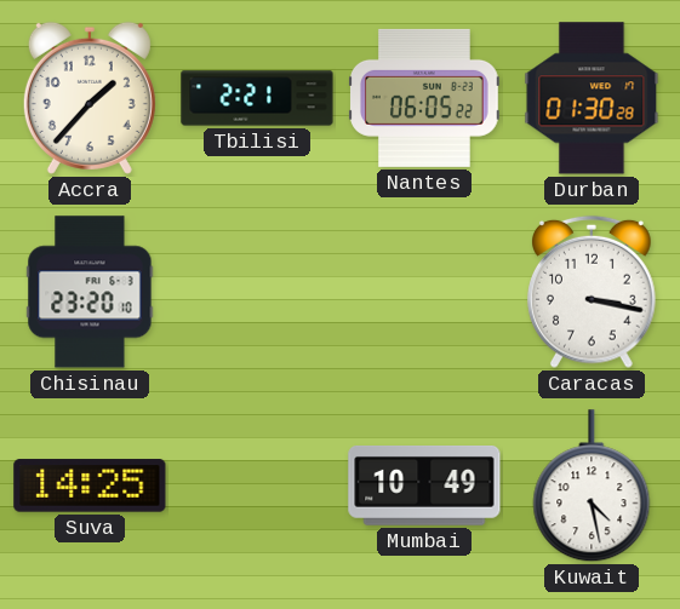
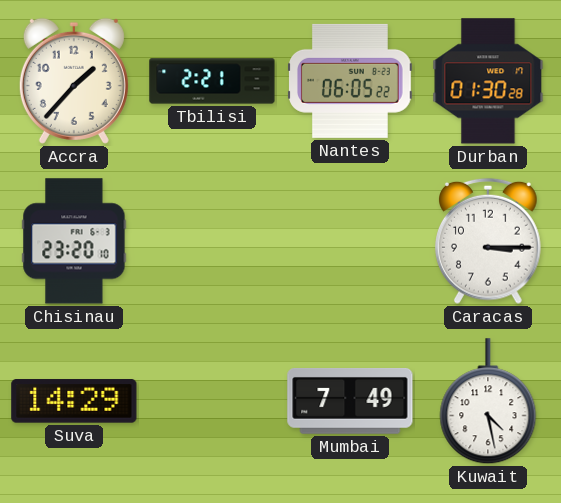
Caracas: 3:17 -> 3:15 (489, 241)
Suva: 14:25 -> 14:29 (74, 401)
Mumbai: 10:49 -> 7:49 (350, 402)
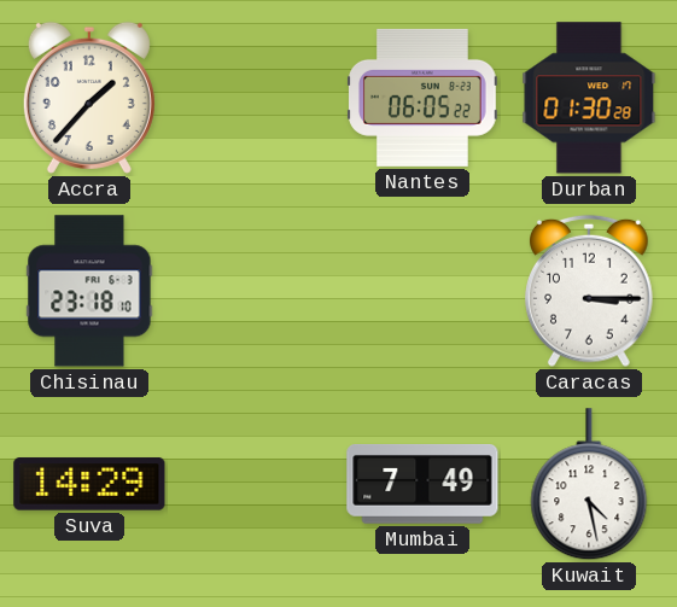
Tbilisi: 2:21 -> none (212, 81)
Chisinau: 23:20 -> 23:18 (89, 291)
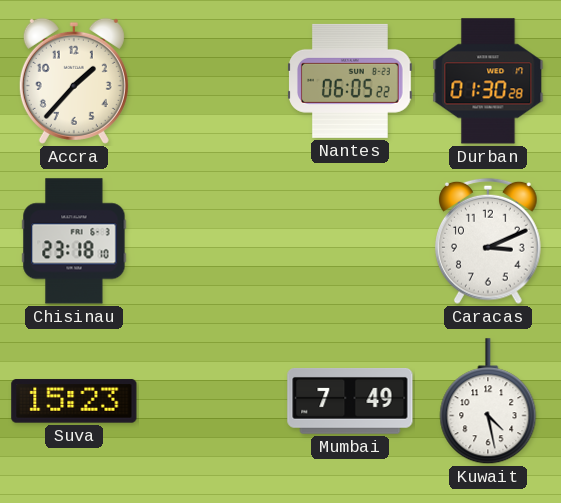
Caracas: 3:15 -> 3:11 (489, 241)
Suva: 14:29 -> 15:23 (74, 401)
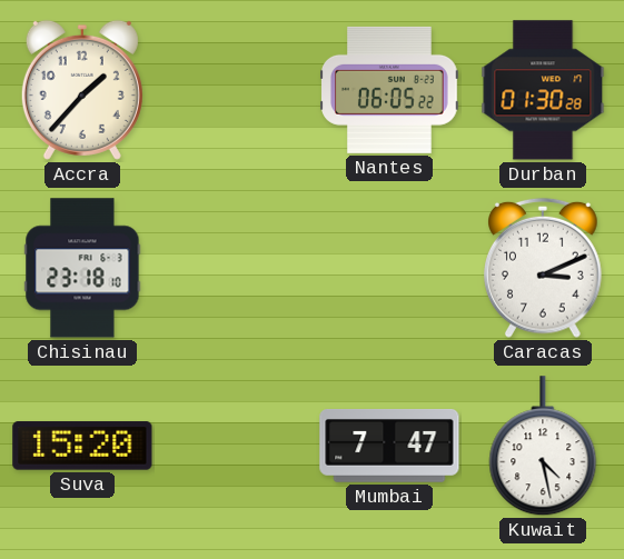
Suva: 15:23 -> 15:20 (82, 446)
Mumbai: 7:49 -> 7:47 (389, 447)
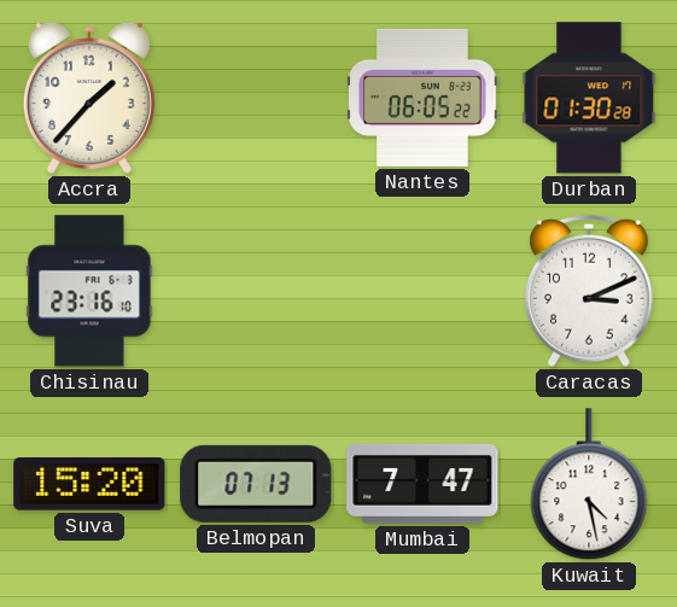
Chisinau: 23:18 -> 23:16 (89, 291)
Belmopan: none -> 07:13 (256, 484)
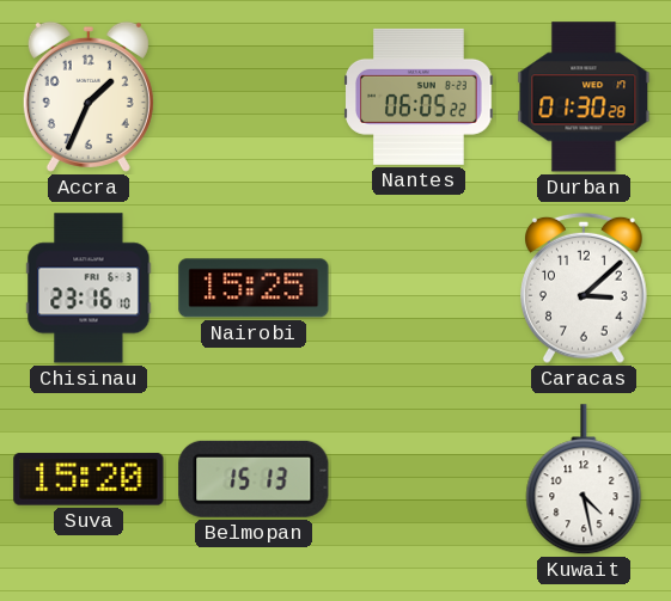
Accra: 1:37 -> 1:34 (89, 97)
Nairobi: none -> 15:25 (254, 288)
Caracas: 3:11 -> 3:08 (585, 288)
Belmopan: 07:13 -> 15:13 (254, 479)
Mumbai: 7:47 -> none (422, 485)
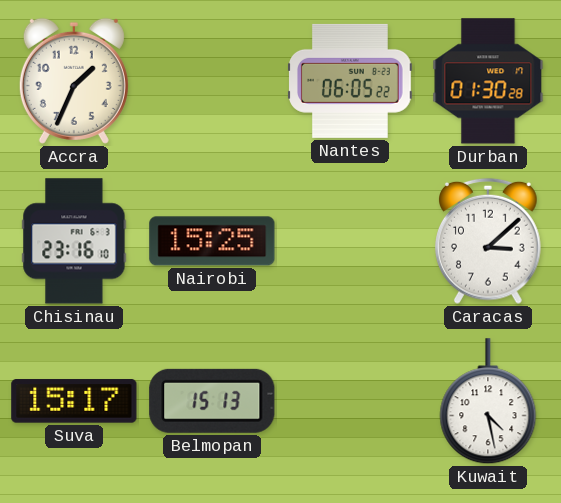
Suva: 15:20 -> 15:17 (74, 401)
